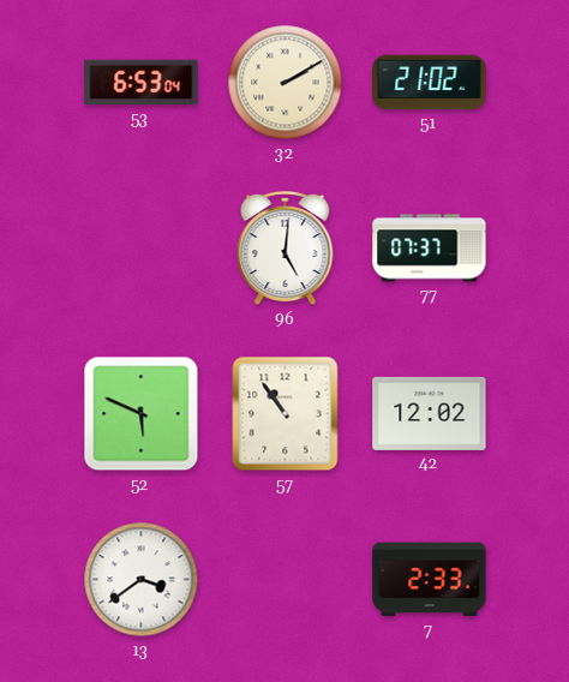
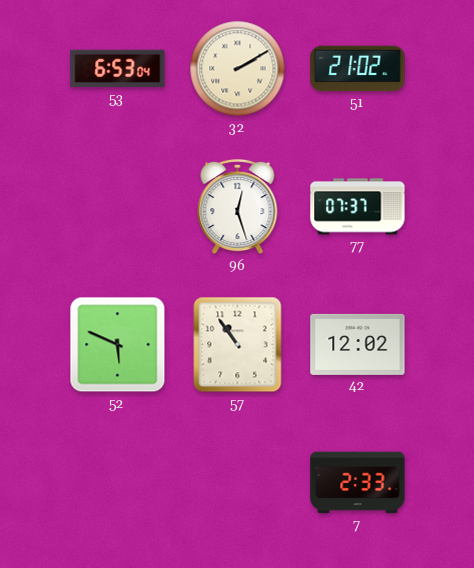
96: 5:01 -> 12:27 (238, 207)
13: 3:39 -> none (142, 580)
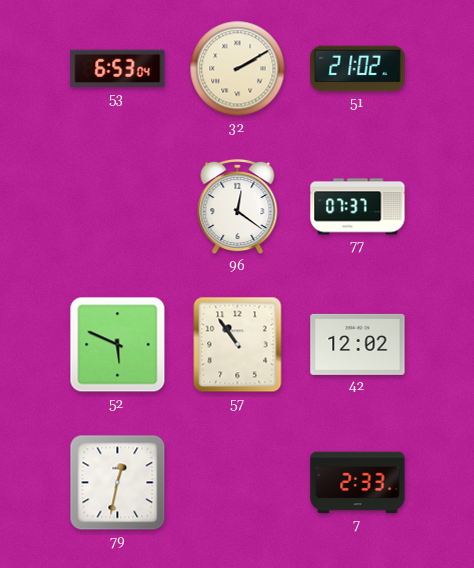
96: 12:27 -> 12:21 (238, 207)
79: none -> 12:32 (118, 483)
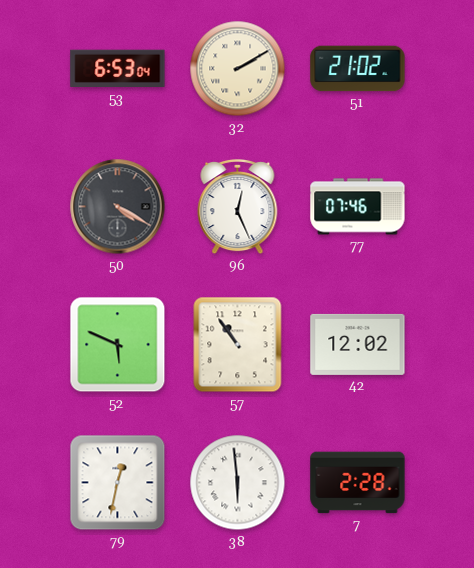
50: none -> 4:20 (118, 207)
96: 12:21 -> 12:26 (238, 207)
77: 07:37 -> 07:46 (358, 207)
38: none -> 5:59 (238, 483)
7: 2:33 -> 2:28 (358, 483)
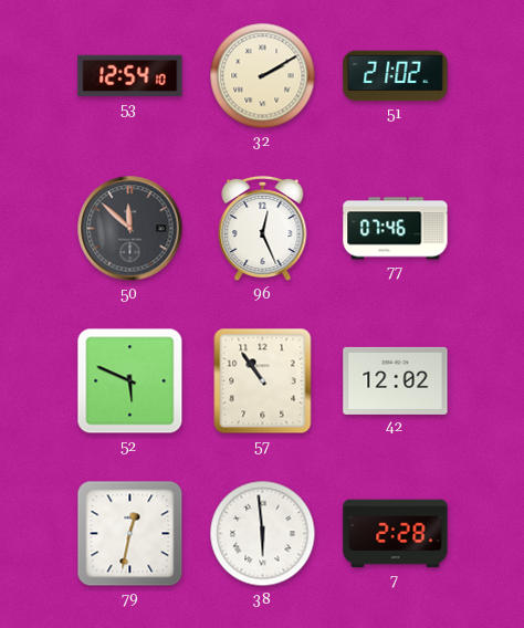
53: 6:53 -> 12:54 (130, 76)
50: 4:20 -> 11:52 (130, 229)
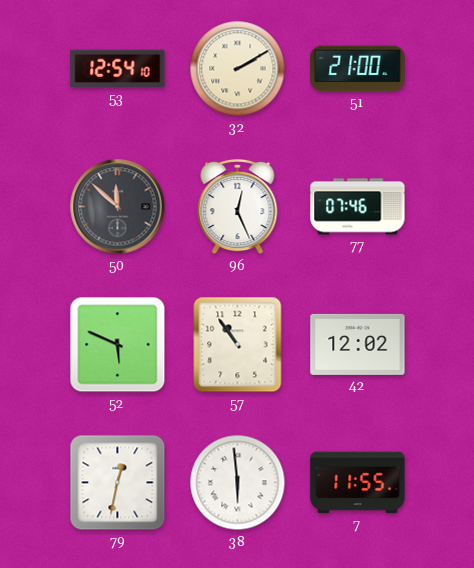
51: 21:02 -> 21:00 (358, 69)
7: 2:28 -> 11:55 (358, 483)
